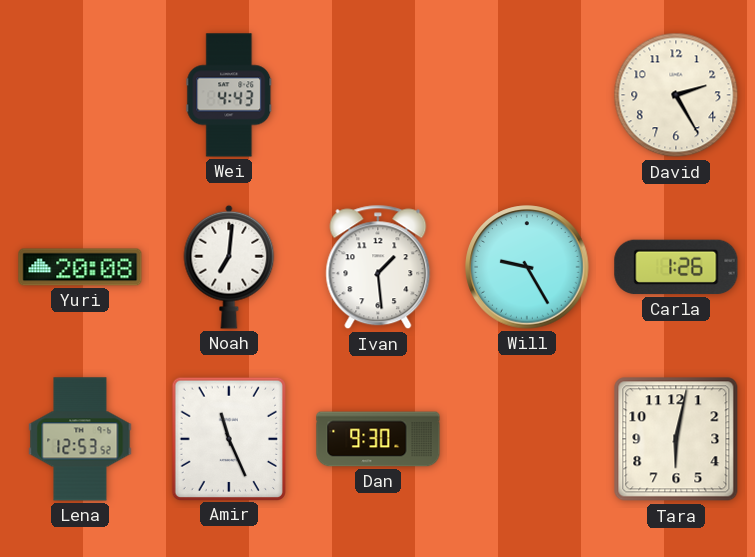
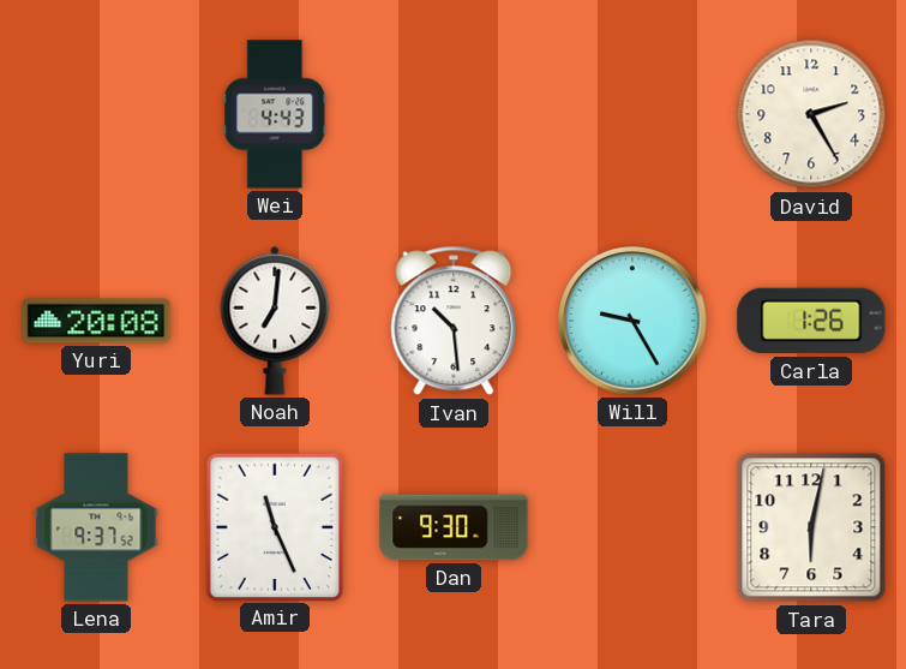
Ivan: 1:29 -> 10:29 (454, 321)
Lena: 12:53 -> 9:37 (96, 527)
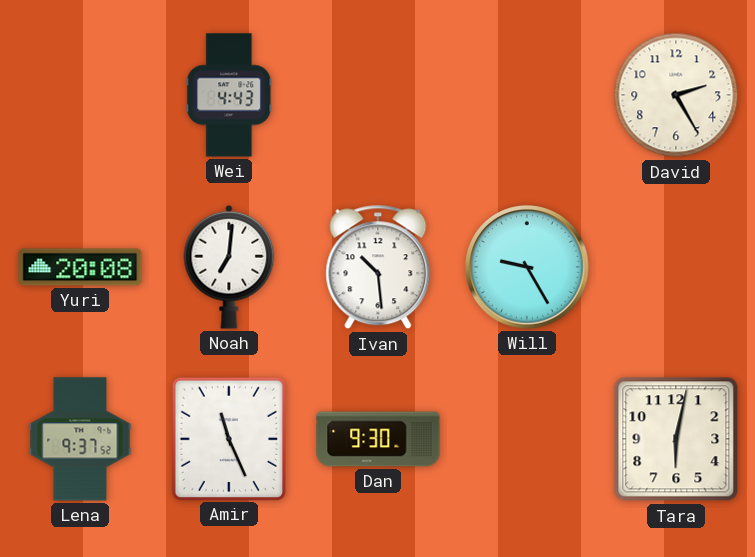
Carla: 1:26 -> none (811, 321)
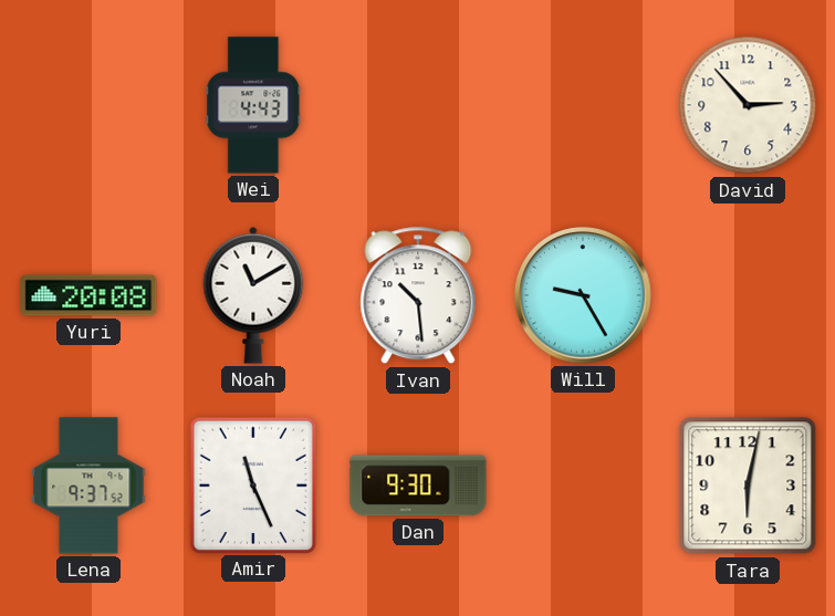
David: 2:25 -> 2:53 (748, 105)
Noah: 7:01 -> 11:10 (253, 295)
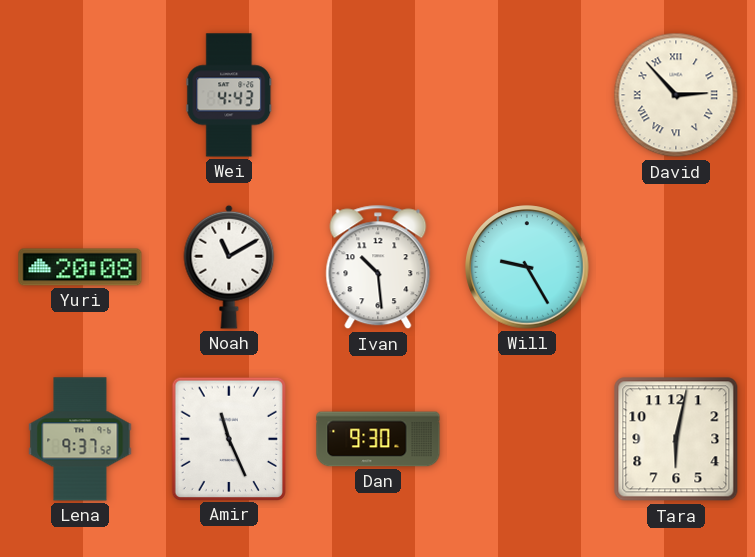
David numerals: Arabic -> Roman (676, 95)
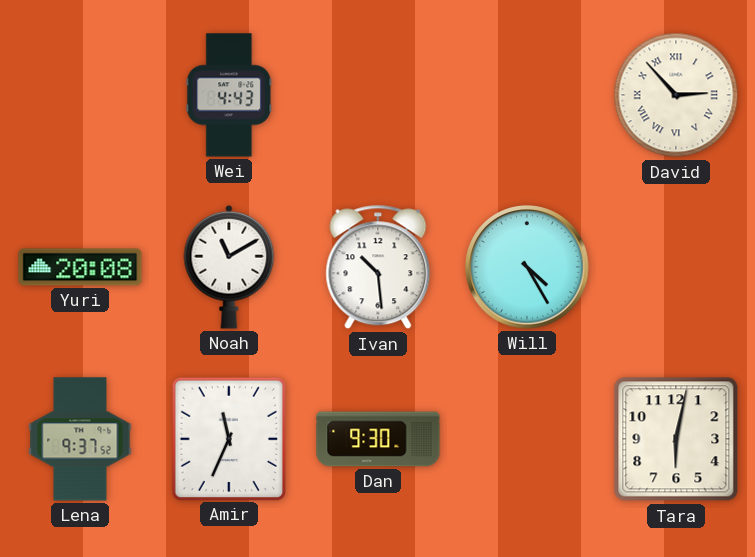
Will: 9:25 -> 4:25 (527, 267)
Amir: 11:26 -> 11:34 (228, 438)
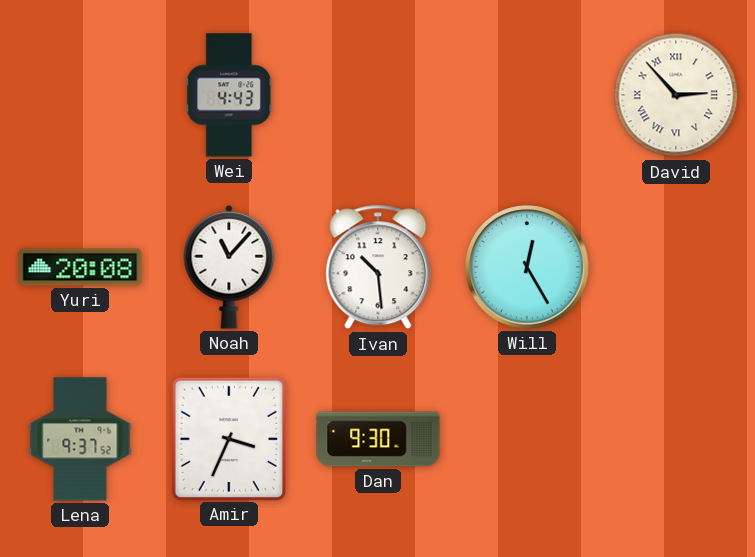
Noah: 11:10 -> 11:07 (229, 267)
Will: 4:25 -> 12:25 (527, 267)
Amir: 11:34 -> 3:34 (228, 438)
Tara: 6:02 -> none (676, 439)
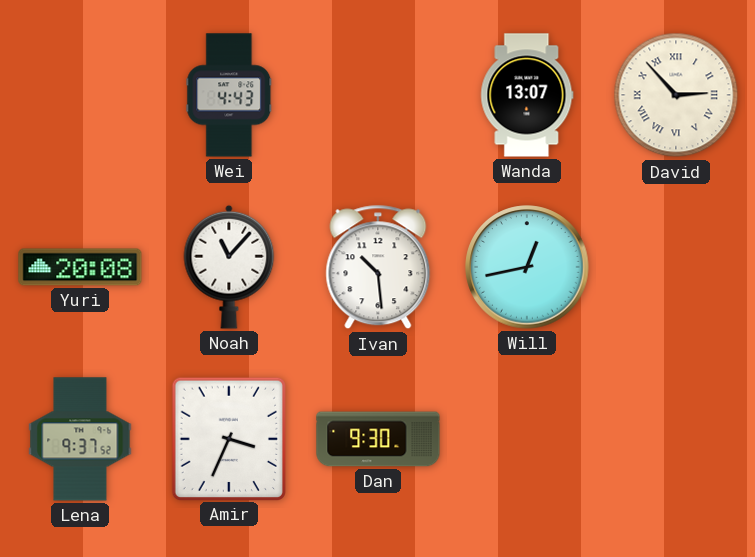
Wanda: none -> 13:07 (527, 95)
Will: 12:25 -> 12:43 (527, 267)
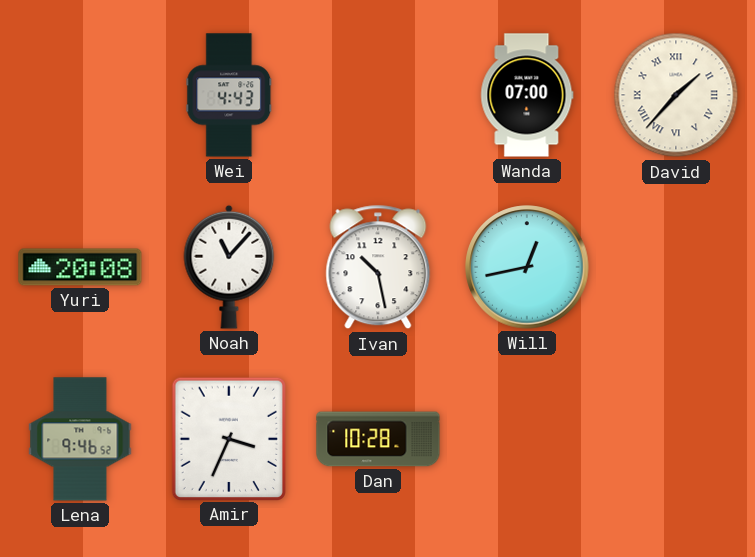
Wanda: 13:07 -> 07:00 (527, 95)
David: 2:53 -> 1:37 (676, 95)
Ivan: 10:29 -> 10:28 (378, 267)
Lena: 9:37 -> 9:46 (80, 439)
Dan: 9:30 -> 10:28 (378, 439)
